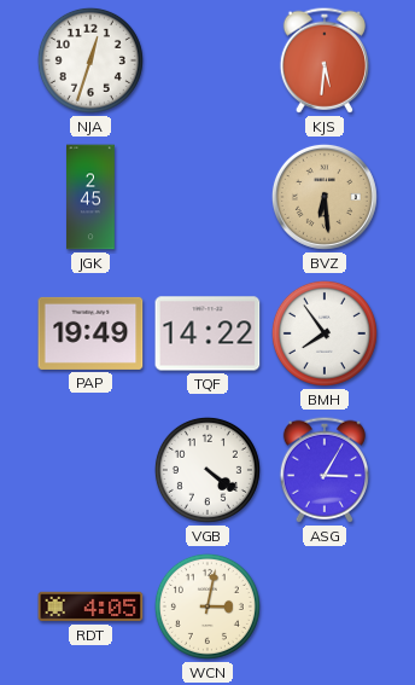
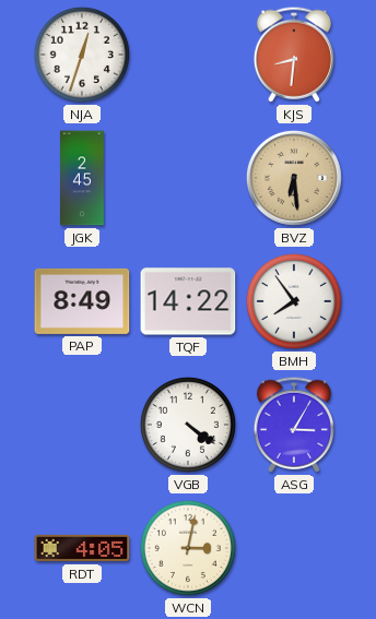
KJS: 5:31 -> 8:31 (293, 55)
PAP: 19:49 -> 8:49 (82, 301)
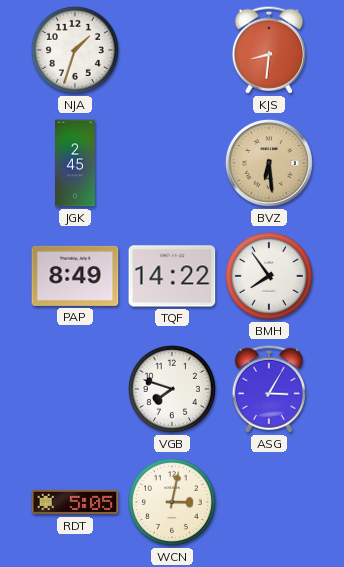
NJA: 12:33 -> 1:33 (75, 50)
VGB: 4:21 -> 7:48 (172, 389)
RDT: 4:05 -> 5:05 (75, 502)
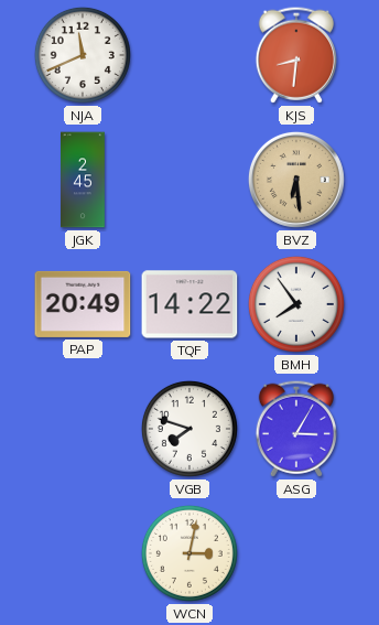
NJA: 1:33 -> 11:41 (83, 55)
PAP: 8:49 -> 20:49 (83, 304)
RDT: 5:05 -> none (75, 502)
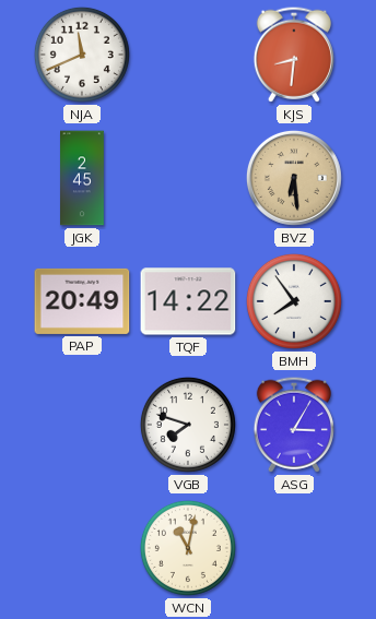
WCN: 3:02 -> 11:02 (188, 548)
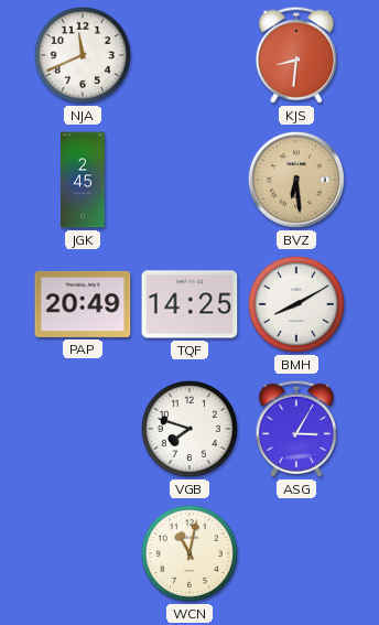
TQF: 14:22 -> 14:25 (189, 304)
BMH: 7:54 -> 8:10 (296, 304)
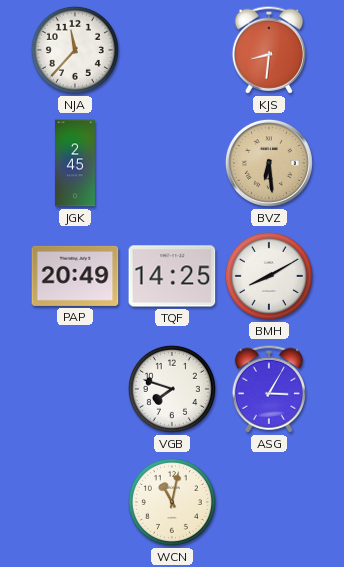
NJA: 11:41 -> 11:37 (75, 50)
